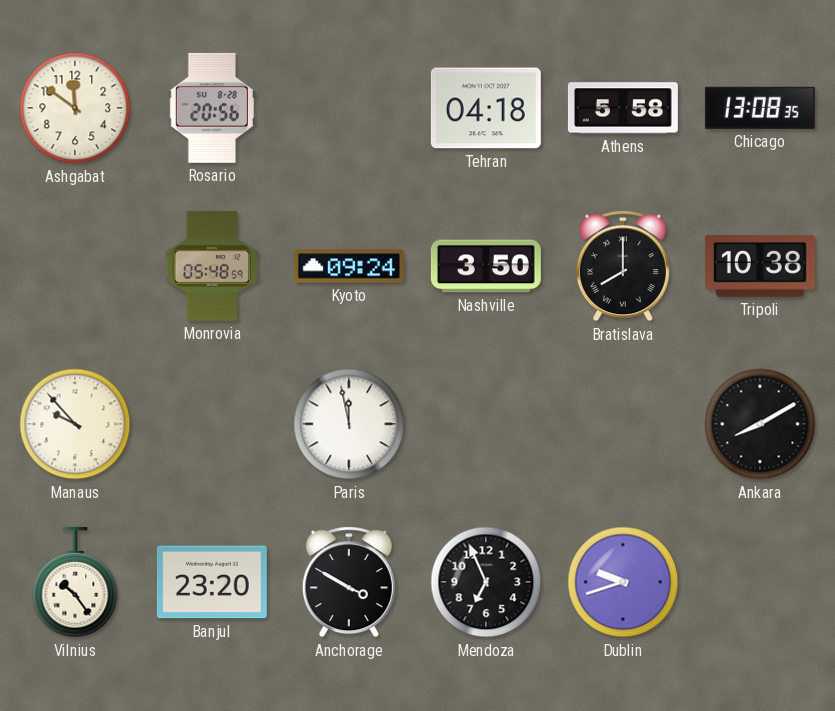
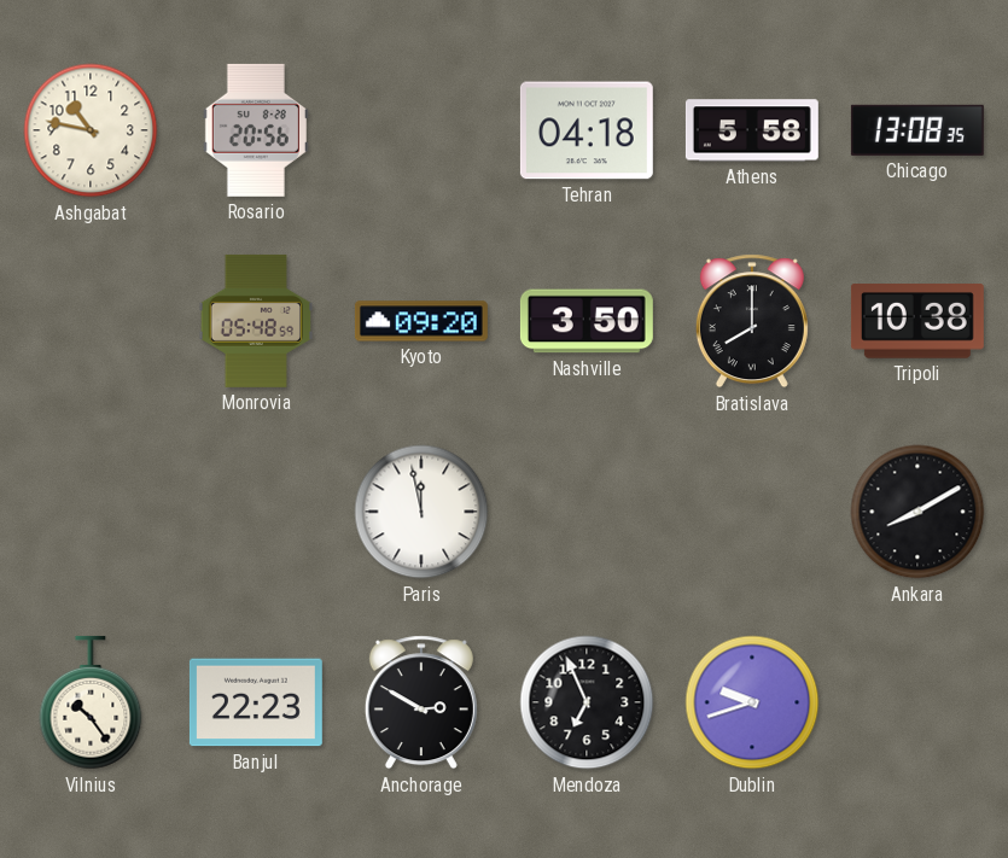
Ashgabat: 11:51 -> 10:47 (91, 130)
Kyoto: 09:24 -> 09:20 (421, 321)
Manaus: 9:53 -> none (75, 424)
Banjul: 23:20 -> 22:23 (256, 702)
Anchorage: 3:50 -> 2:50 (421, 702)
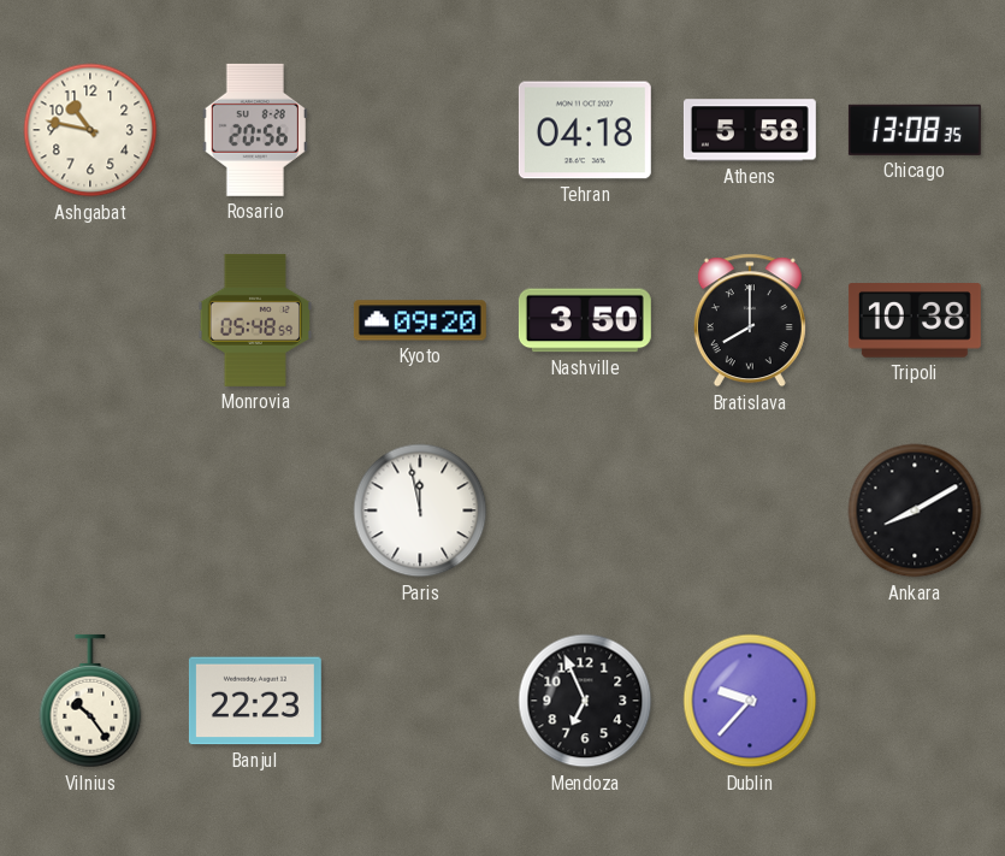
Anchorage: 2:50 -> none (421, 702)
Dublin: 9:42 -> 9:37 (750, 701)
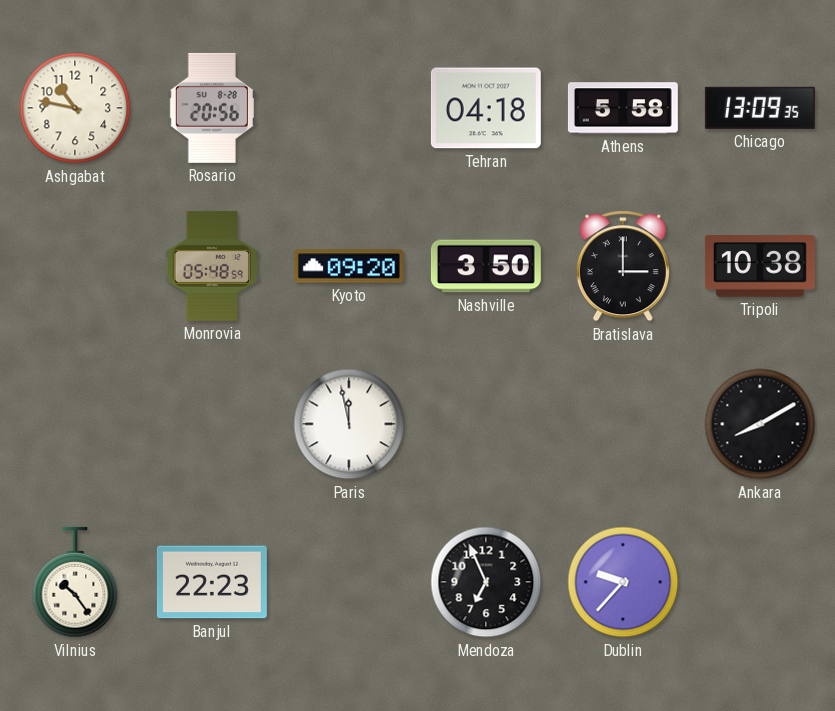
Chicago: 13:08 -> 13:09 (760, 108)
Bratislava: 8:00 -> 3:00 (623, 266)
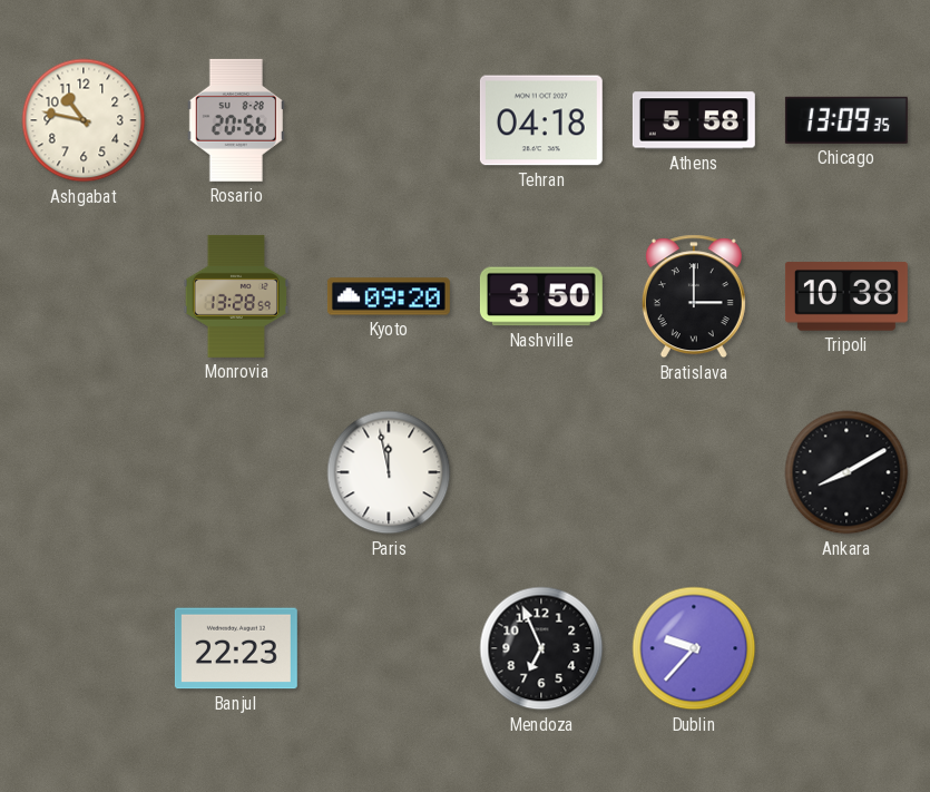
Monrovia: 05:48 -> 13:28 (236, 296)
Vilnius: 10:24 -> none (75, 582)
